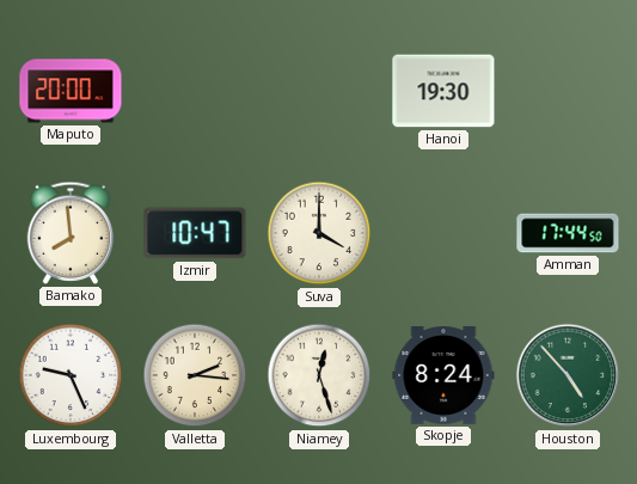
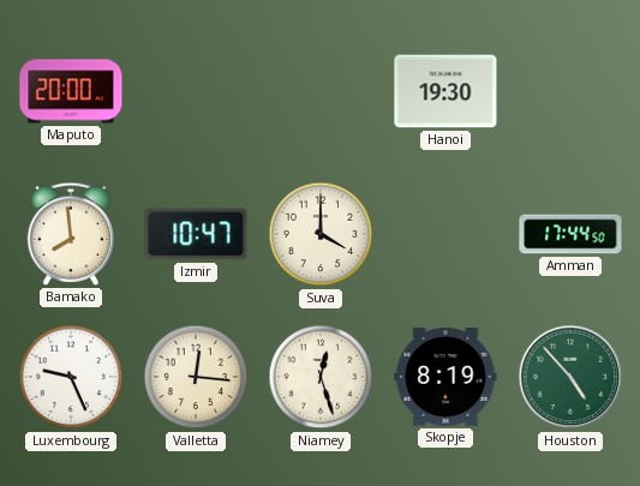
Valletta: 2:16 -> 12:16 (196, 377)
Skopje: 8:24 -> 8:19 (445, 378)
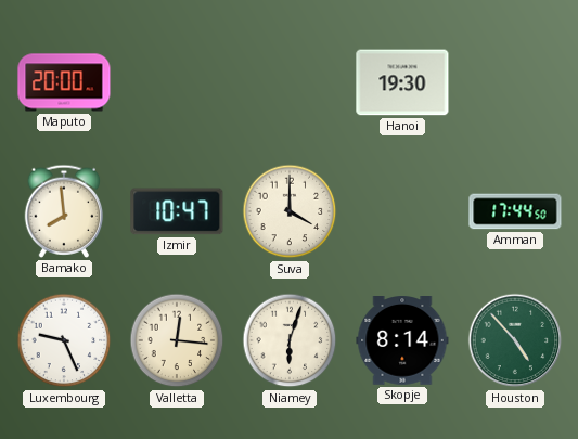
Niamey: 12:27 -> 6:03 (290, 340)
Skopje: 8:19 -> 8:14 (402, 341)
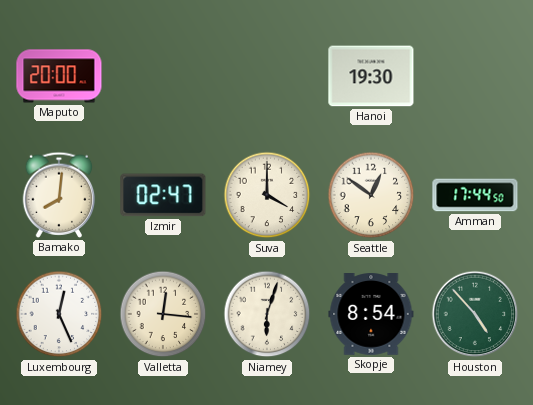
Bamako: 7:59 -> 8:01 (59, 195)
Izmir: 10:47 -> 02:47 (163, 195)
Seattle: none -> 12:51 (371, 195)
Luxembourg: 9:26 -> 12:26 (59, 314)
Skopje: 8:14 -> 8:54 (371, 315)
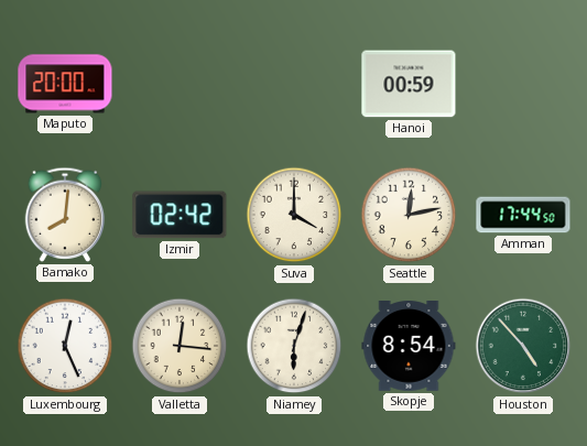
Hanoi: 19:30 -> 00:59 (409, 84)
Izmir: 02:47 -> 02:42 (180, 215)
Seattle: 12:51 -> 12:13 (409, 215)
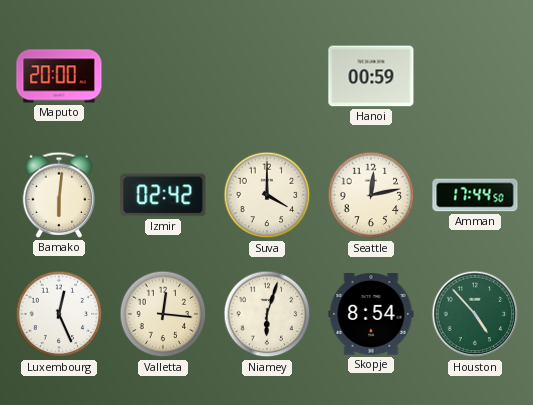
Bamako: 8:01 -> 6:01 (59, 195)
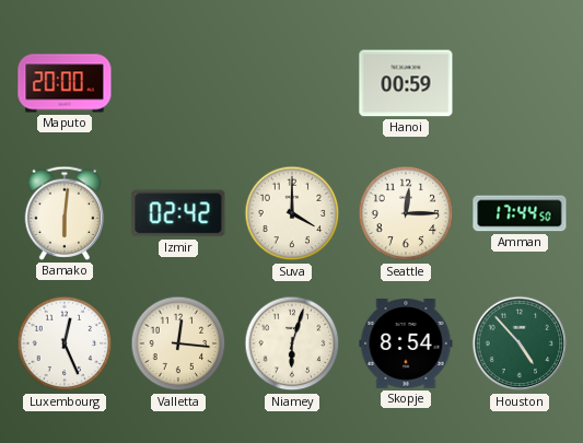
Seattle: 12:13 -> 12:15 (406, 213)
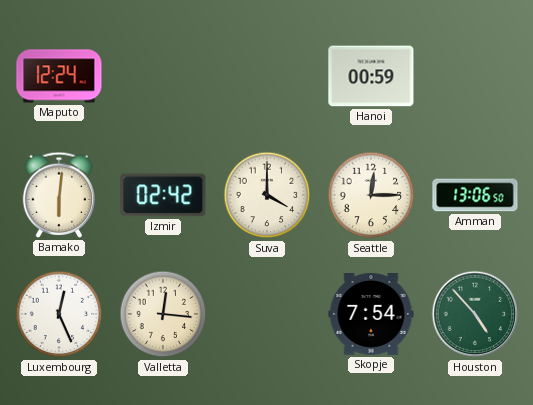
Maputo: 20:00 -> 12:24 (59, 76)
Amman: 17:44 -> 13:06 (475, 195)
Niamey: 6:03 -> none (292, 343)
Skopje: 8:54 -> 7:54 (371, 315)
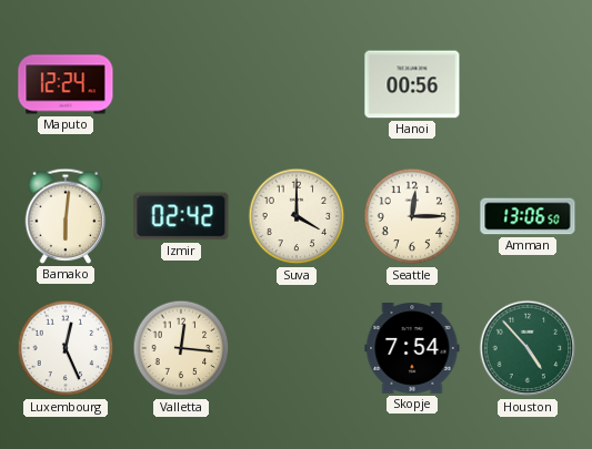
Hanoi: 00:59 -> 00:56 (412, 84)
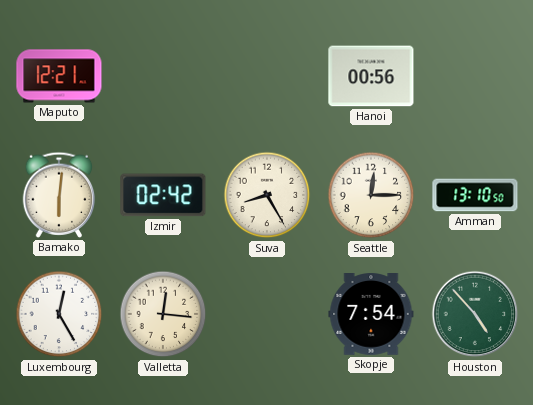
Maputo: 12:24 -> 12:21 (59, 76)
Suva: 4:00 -> 8:25 (267, 195)
Amman: 13:06 -> 13:10 (475, 195)
Luxembourg: 12:26 -> 12:25 (59, 314)
